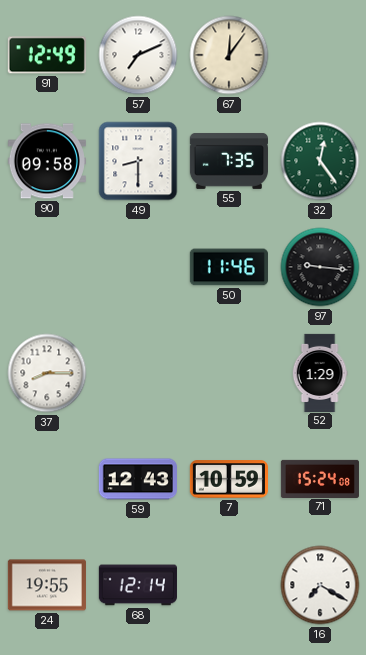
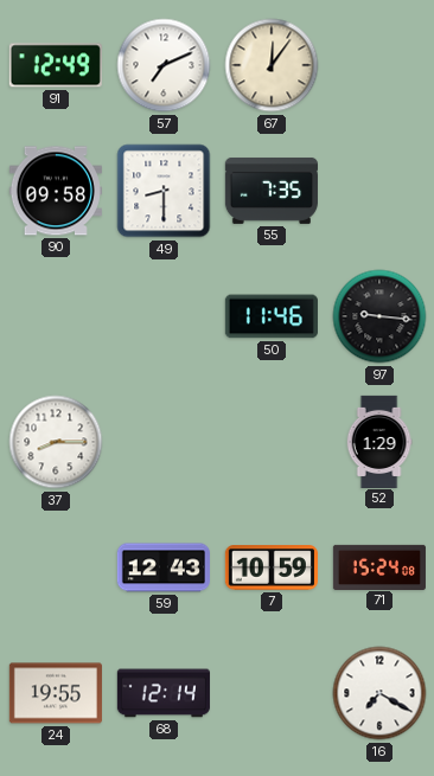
32: 12:24 -> none (320, 161)
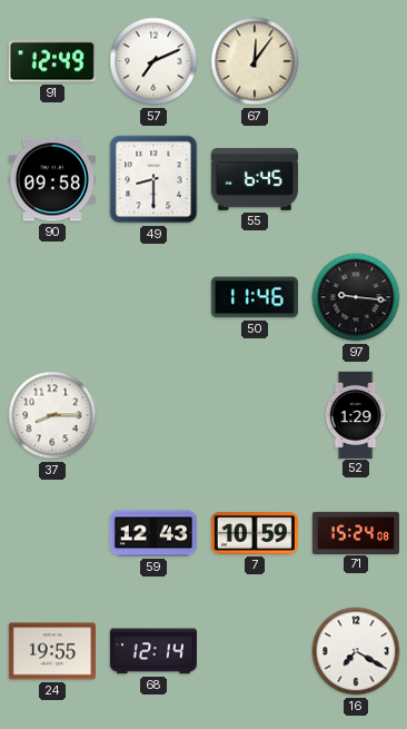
55: 7:35 -> 6:45 (255, 179)
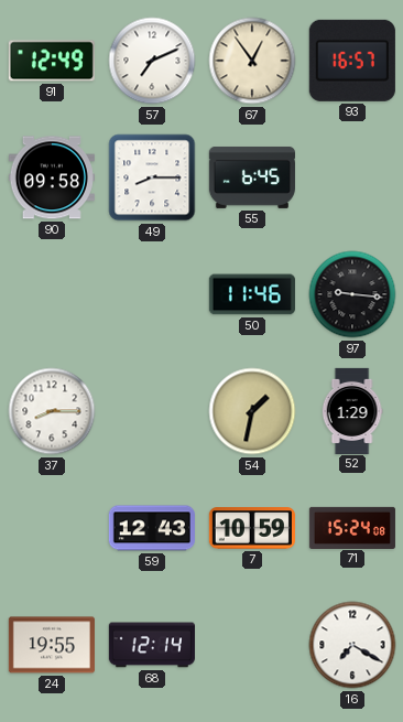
67: 12:06 -> 12:54 (252, 61)
93: none -> 16:57 (352, 61)
49: 8:30 -> 8:15 (152, 177)
54: none -> 1:32 (252, 411)
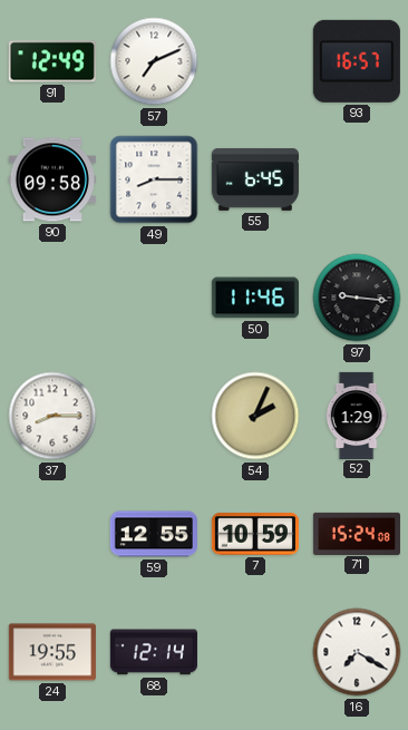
67: 12:54 -> none (252, 61)
54: 1:32 -> 2:04 (255, 416)
59: 12:43 -> 12:55 (154, 534)
